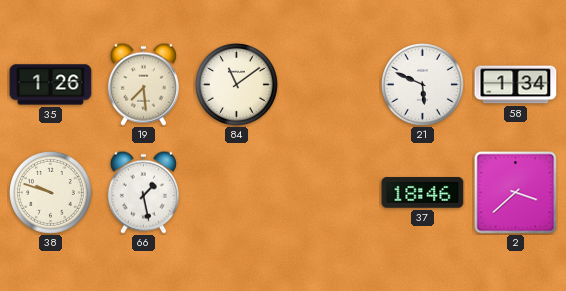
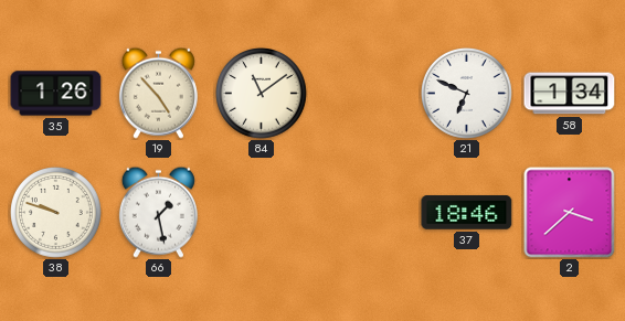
19: 7:29 -> 4:53 (158, 93)
21: 5:49 -> 6:49 (467, 94)
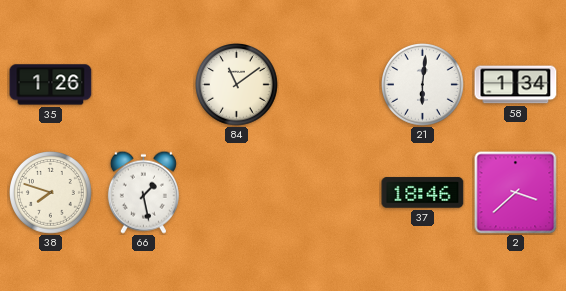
19: 4:53 -> none (158, 93)
21: 6:49 -> 6:01 (423, 85)
38: 9:48 -> 7:48 (51, 193)
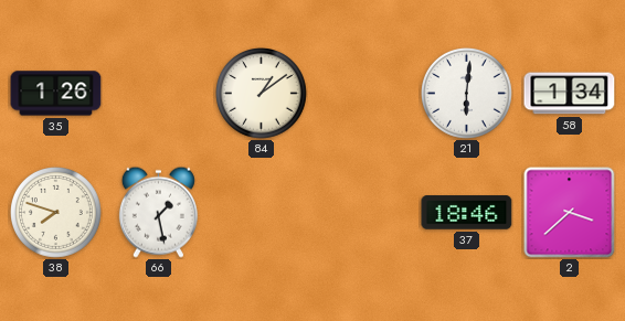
84: 11:09 -> 1:09 (262, 94)
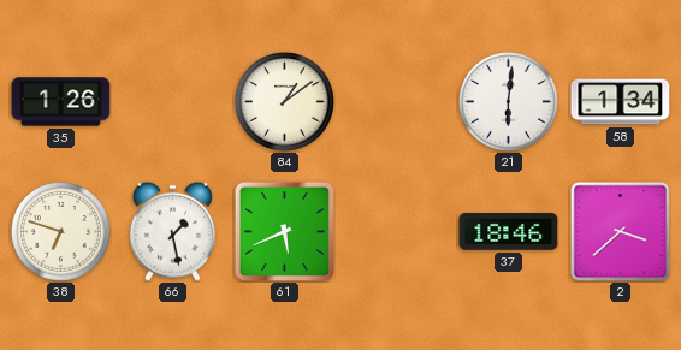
38: 7:48 -> 6:48 (61, 232)
61: none -> 5:41 (284, 231)
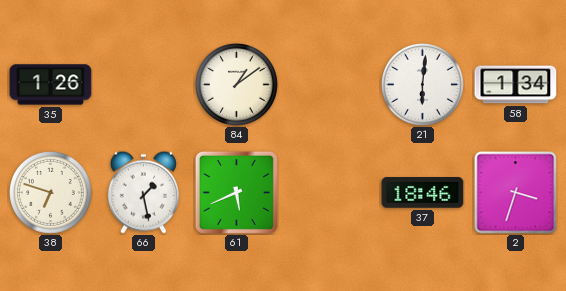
2: 3:38 -> 3:33 (516, 193)
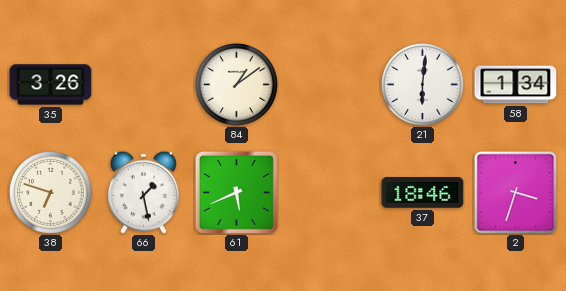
35: 1:26 -> 3:26 (51, 85)
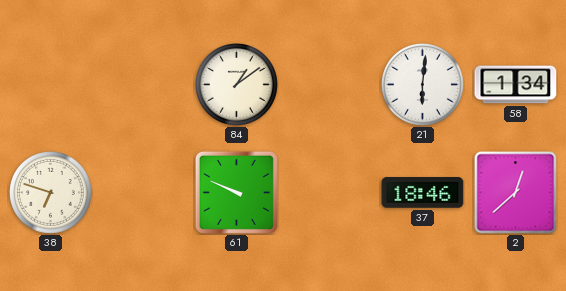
35: 3:26 -> none (51, 85)
66: 1:28 -> none (143, 192)
61: 5:41 -> 9:49 (236, 192)
2: 3:33 -> 12:38 (516, 193)
